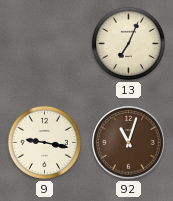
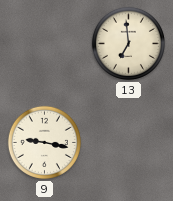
13: 7:04 -> 6:59 (128, 43)
92: 11:03 -> none (129, 143)
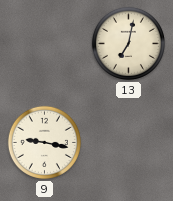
13: 6:59 -> 7:02 (128, 43)
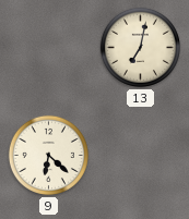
9: 9:17 -> 6:22 (48, 155)
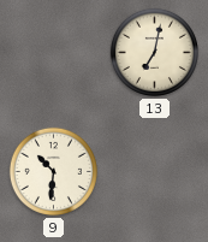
9: 6:22 -> 10:31 (53, 171)
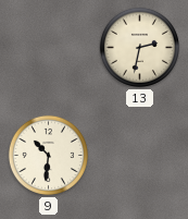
13: 7:02 -> 2:32 (139, 47)
